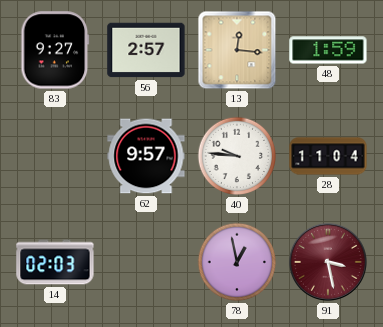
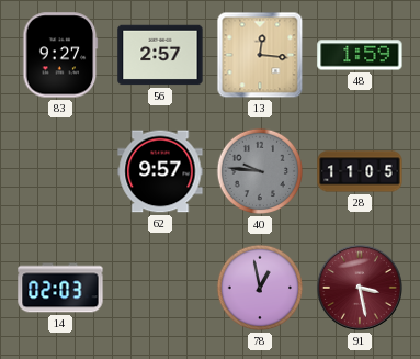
40 dial: white -> grey (260, 171)
28: 11:04 -> 11:05 (360, 171)
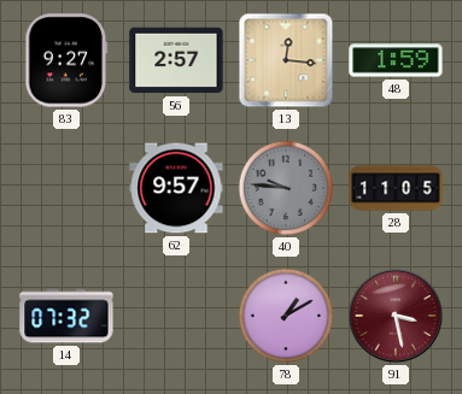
14: 02:03 -> 07:32 (66, 316)
78: 12:58 -> 1:10 (286, 316)
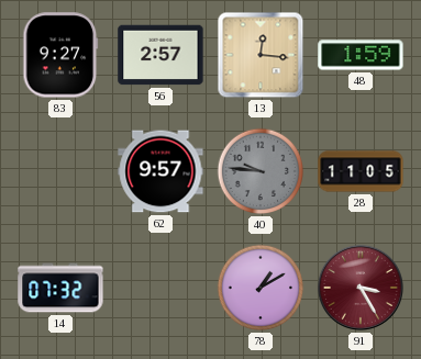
91: 3:28 -> 3:25 (361, 288)
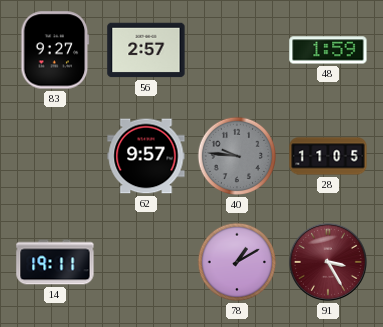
13: 12:16 -> none (261, 55)
14: 07:32 -> 19:11 (55, 262)
